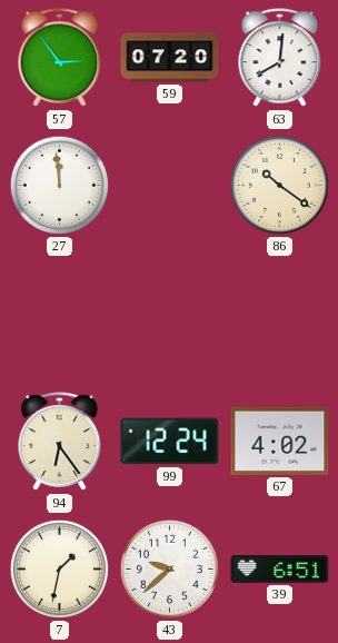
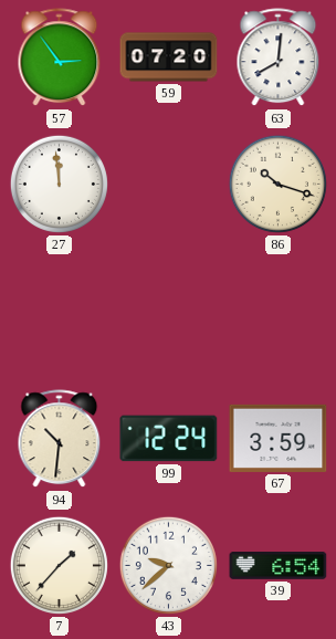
86: 10:21 -> 10:18 (277, 184)
94: 6:24 -> 10:31 (60, 439)
67: 4:02 -> 3:59 (279, 438)
7: 1:32 -> 1:37 (59, 565)
39: 6:51 -> 6:54 (279, 566)
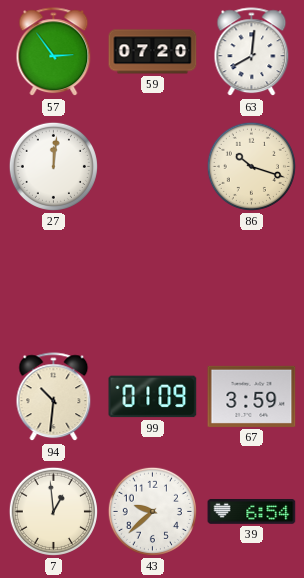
27: 11:59 -> 12:01 (53, 166)
99: 12:24 -> 01:09 (153, 397)
7: 1:37 -> 12:59 (53, 511)
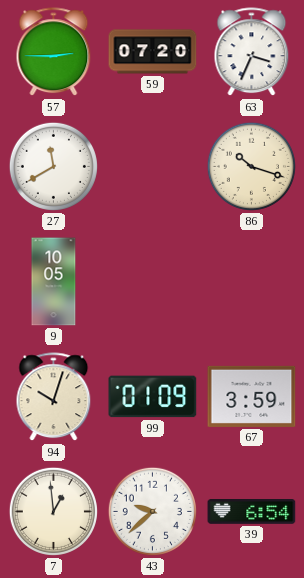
57: 2:54 -> 2:45 (54, 52)
63: 8:01 -> 3:34 (252, 52)
27: 12:01 -> 11:40 (53, 166)
9: none -> 10:05 (54, 282)
94: 10:31 -> 10:03 (54, 397)
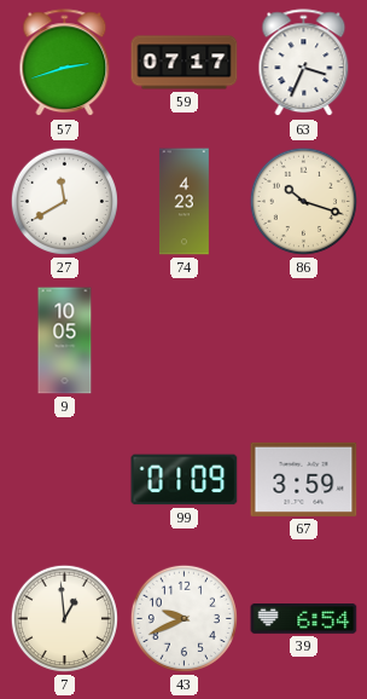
57: 2:45 -> 2:42 (65, 63)
59: 07:20 -> 07:17 (185, 63)
74: none -> 4:23 (183, 202)
94: 10:03 -> none (54, 397)
43: 9:38 -> 9:41 (183, 618)
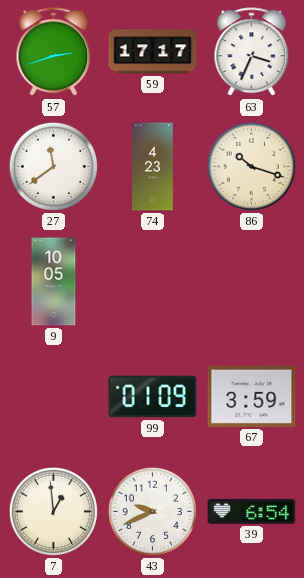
59: 07:17 -> 17:17 (153, 52)
27: 11:40 -> 11:39 (53, 166)
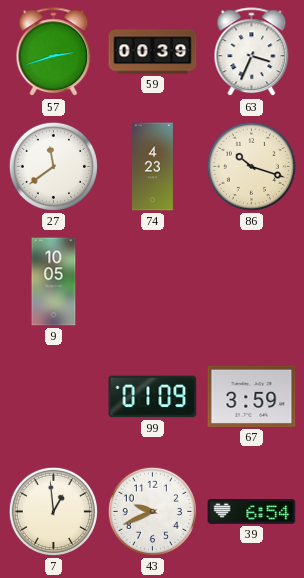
59: 17:17 -> 00:39 (153, 52)
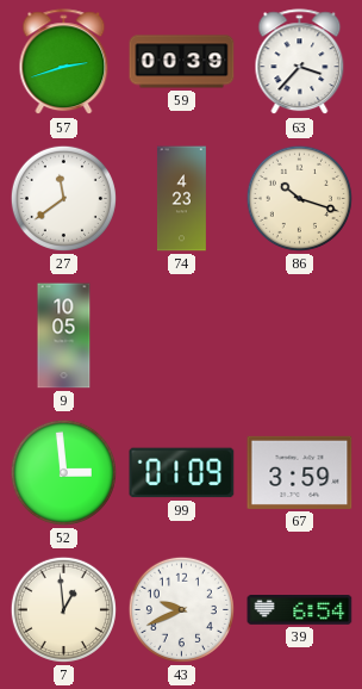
63: 3:34 -> 3:37 (300, 62)
52: none -> 2:59 (63, 472)
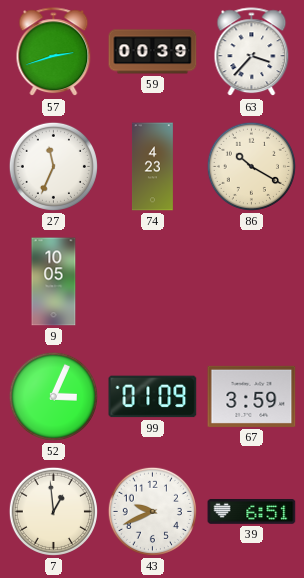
27: 11:39 -> 11:34 (53, 166)
86: 10:18 -> 10:20 (251, 166)
52: 2:59 -> 3:04 (53, 396)
39: 6:54 -> 6:51 (252, 512)
